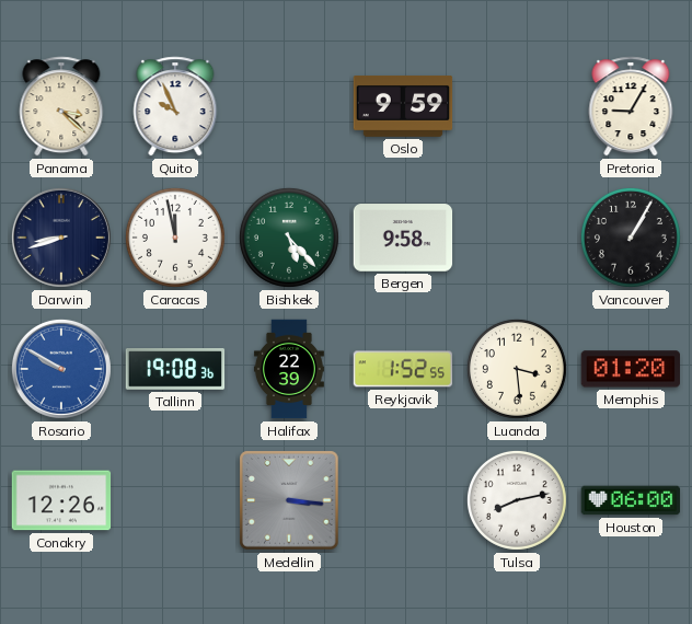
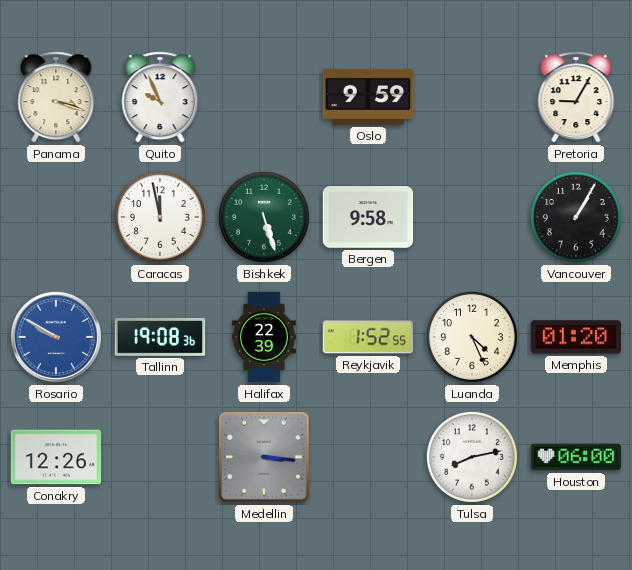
Panama: 3:22 -> 3:18 (56, 97)
Darwin: 8:42 -> none (61, 238)
Bishkek: 5:23 -> 5:27 (264, 217)
Luanda: 3:29 -> 4:26 (472, 337)
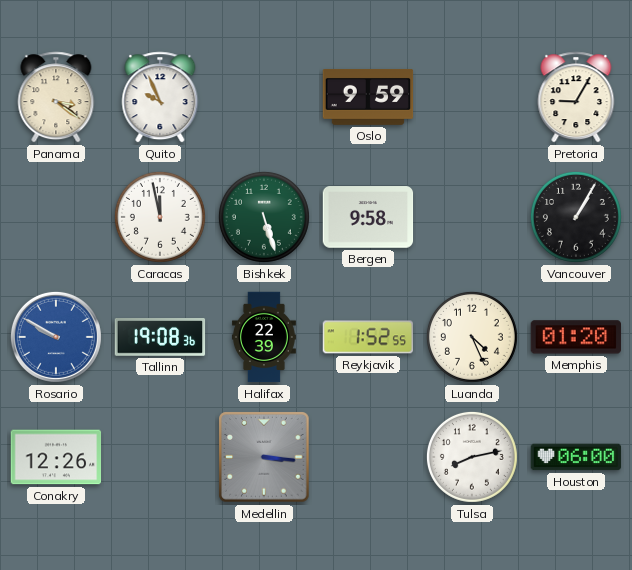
Panama: 3:18 -> 3:21 (56, 97)
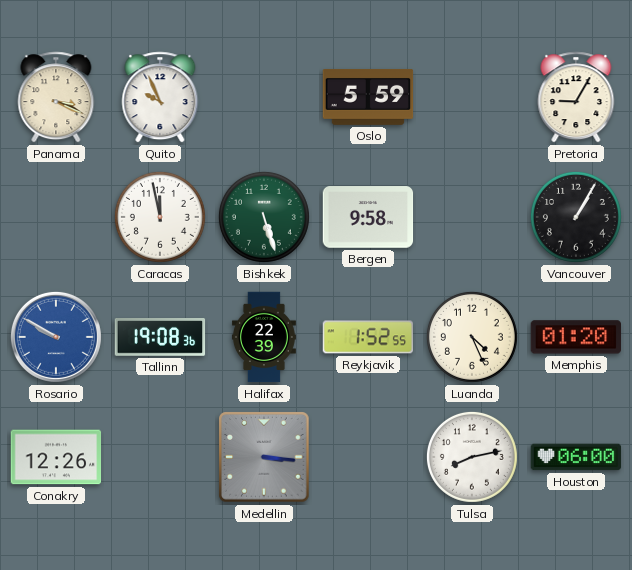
Panama: 3:21 -> 3:19 (56, 97)
Oslo: 9:59 -> 5:59 (368, 98)
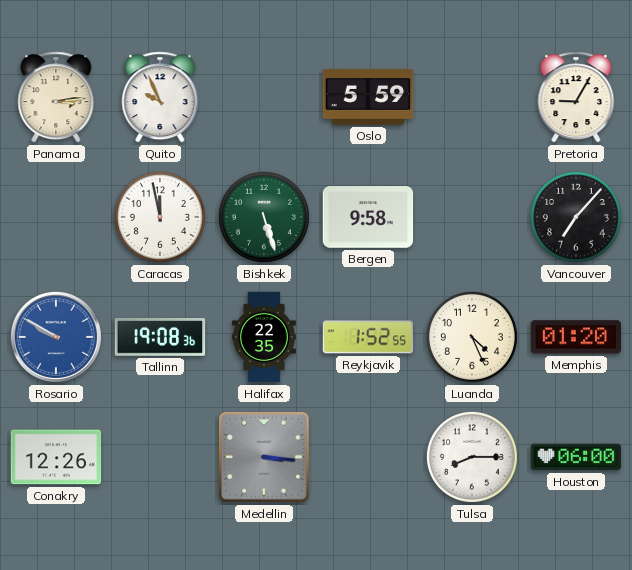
Panama: 3:19 -> 3:14 (56, 97)
Vancouver: 1:05 -> 7:07 (576, 217)
Halifax: 22:39 -> 22:35 (264, 337)
Tulsa: 8:13 -> 8:15 (472, 457)
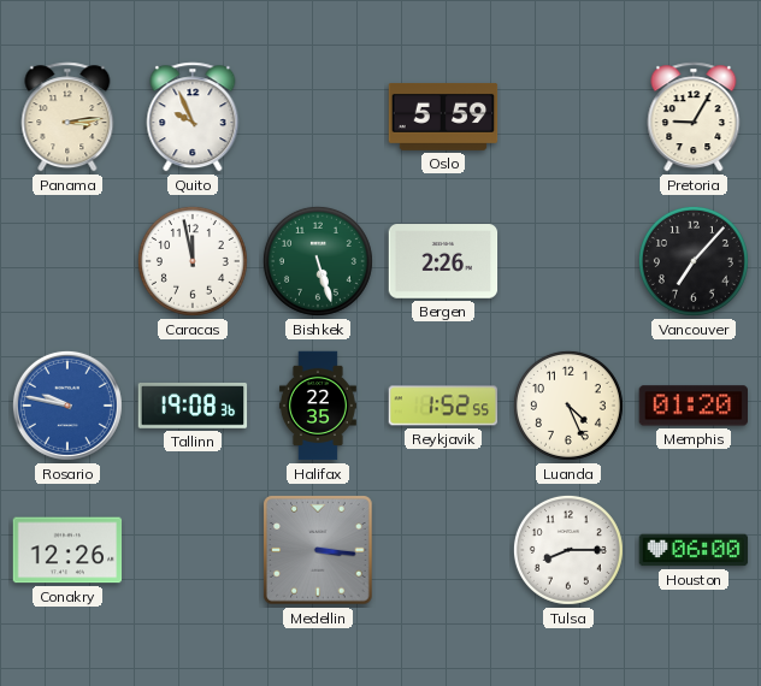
Bergen: 9:58 -> 2:26 (443, 261)
Rosario: 9:50 -> 9:47 (67, 406)
